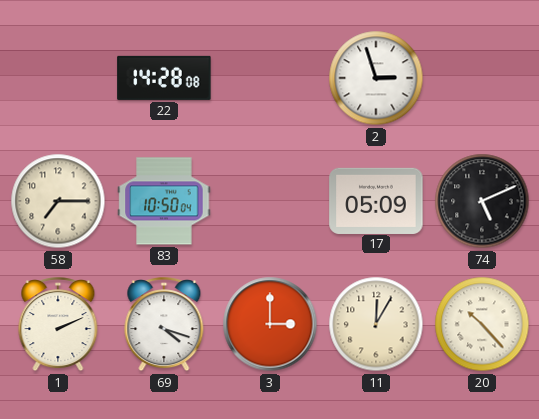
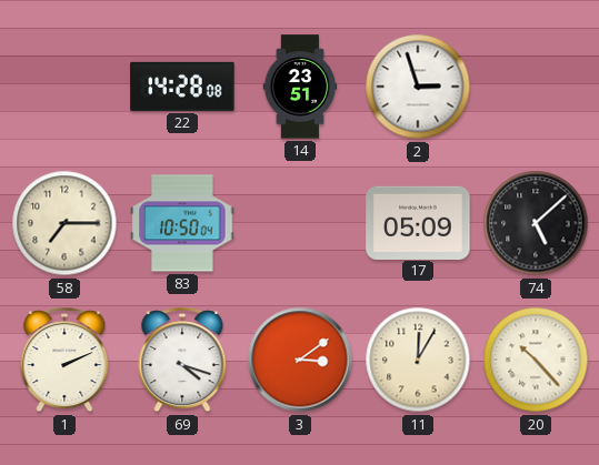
14: none -> 23:51 (300, 87)
74: 5:11 -> 5:08 (536, 223)
3: 3:00 -> 3:09 (300, 360)
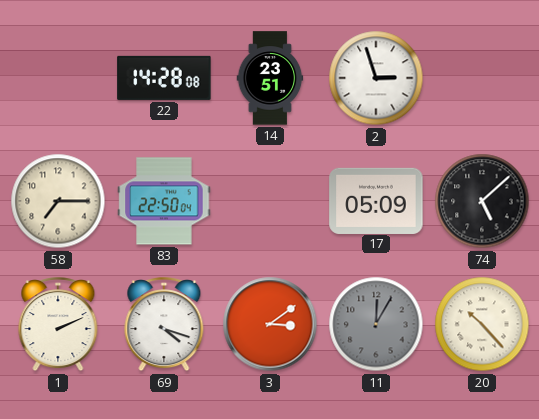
83: 10:50 -> 22:50 (164, 201)
11 dial: cream -> grey (376, 324)
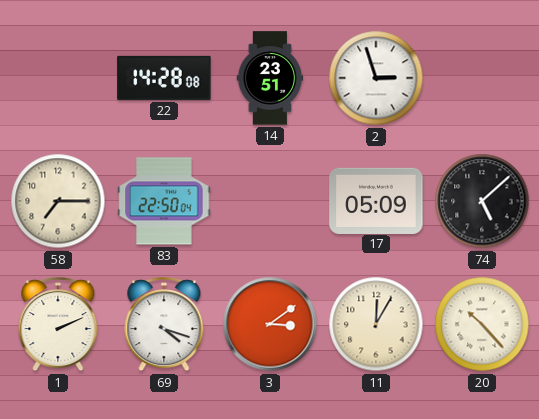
11 dial: grey -> cream (376, 324)
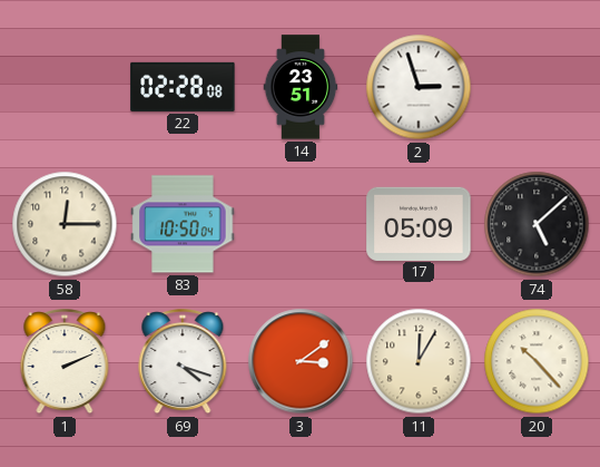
22: 14:28 -> 02:28 (183, 87)
58: 7:15 -> 12:15 (65, 224)
83: 22:50 -> 10:50 (183, 224)
